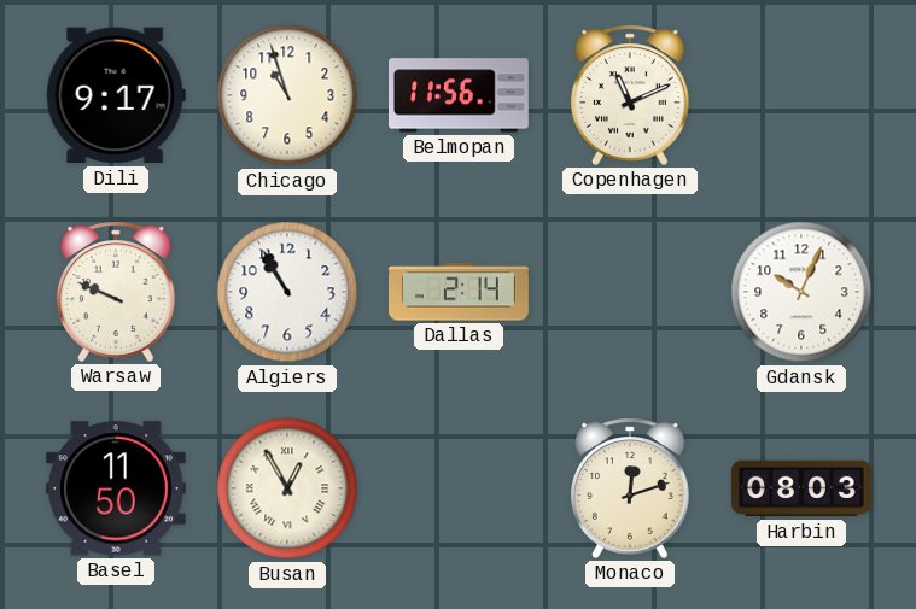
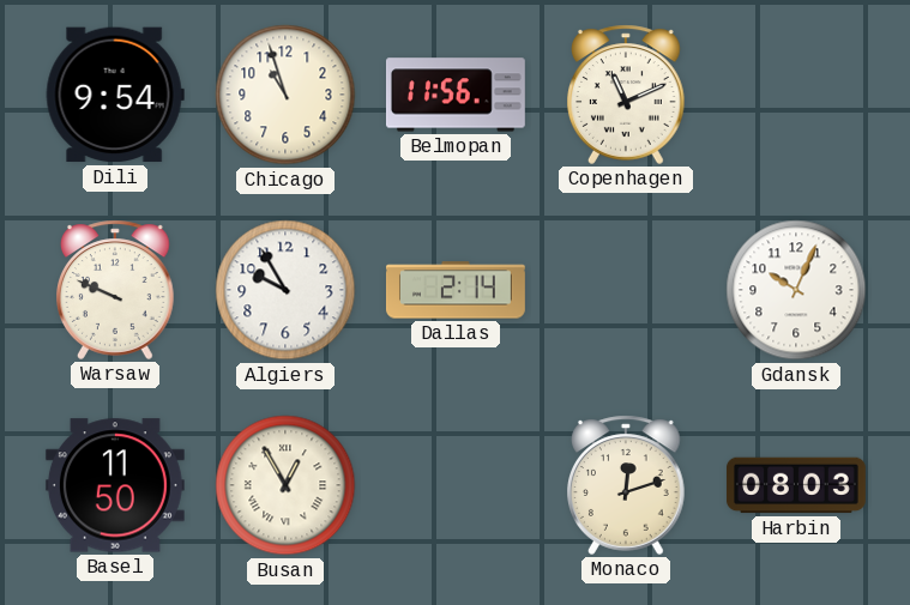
Dili: 9:17 -> 9:54 (115, 95)
Algiers: 10:55 -> 9:55 (285, 290)
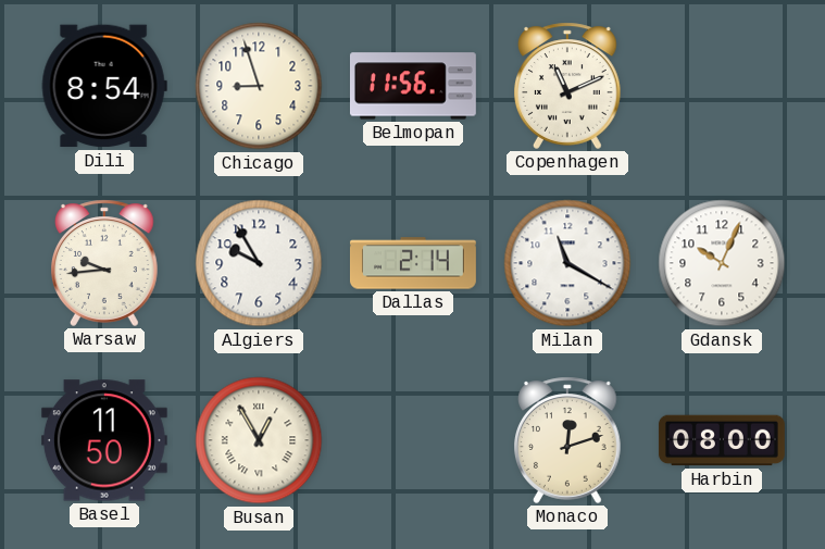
Dili: 9:54 -> 8:54 (104, 86)
Chicago: 10:57 -> 8:57 (259, 86)
Warsaw: 9:49 -> 9:44 (105, 263)
Milan: none -> 11:20 (567, 263)
Harbin: 08:03 -> 08:00 (722, 440)
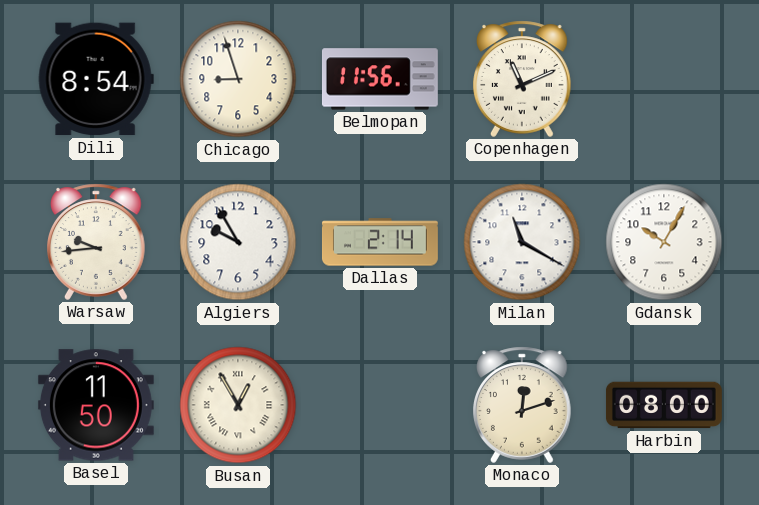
Gdansk: 10:04 -> 10:05 (664, 242)
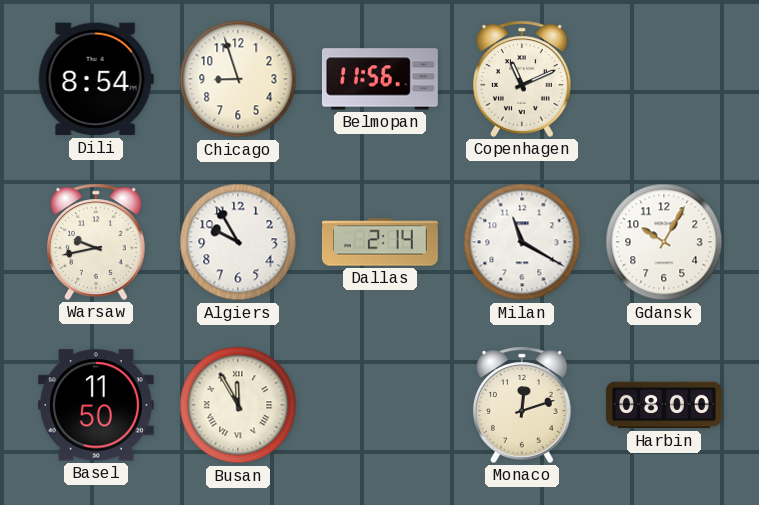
Warsaw: 9:44 -> 9:43 (97, 242)
Busan: 12:55 -> 11:55 (238, 405)
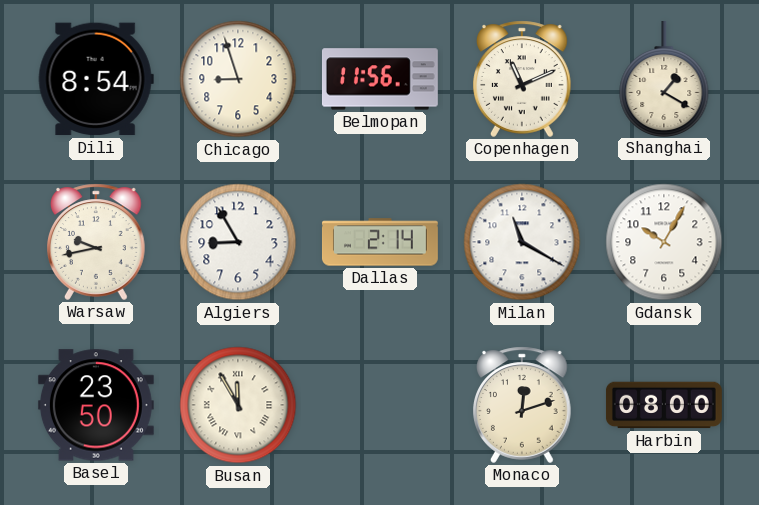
Shanghai: none -> 1:20 (664, 78)
Algiers: 9:55 -> 8:55 (238, 242)
Basel: 11:50 -> 23:50 (96, 405)
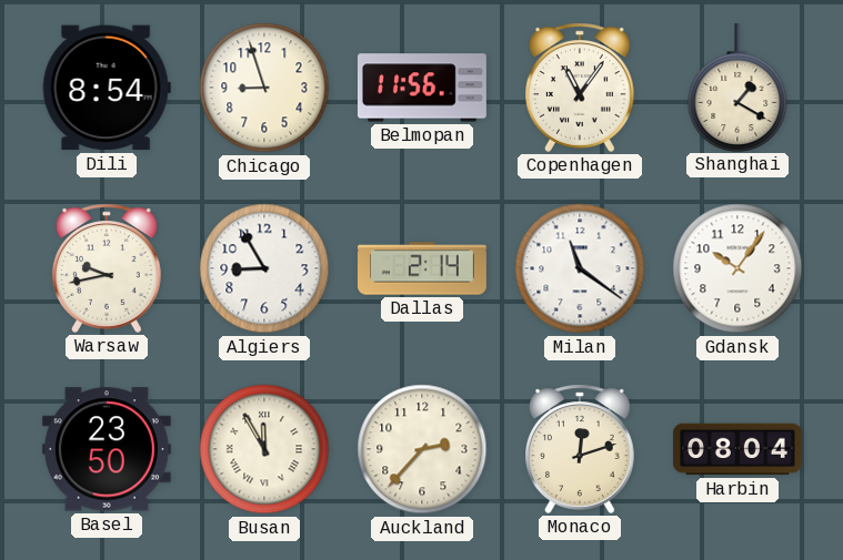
Copenhagen: 11:11 -> 11:06 (581, 88)
Milan: 11:20 -> 11:21 (580, 268)
Gdansk: 10:05 -> 10:06 (737, 268)
Auckland: none -> 2:37 (422, 449)
Harbin: 08:00 -> 08:04 (737, 449)
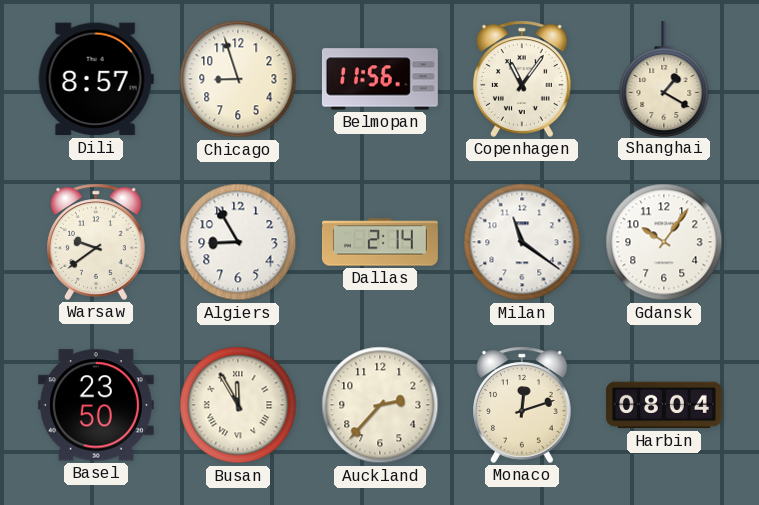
Dili: 8:54 -> 8:57 (96, 79)
Warsaw: 9:43 -> 9:39 (97, 242)
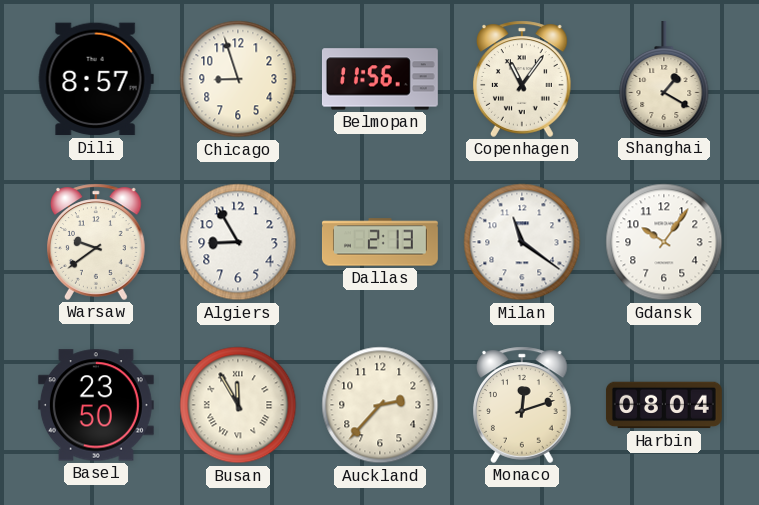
Dallas: 2:14 -> 2:13 (380, 242)
